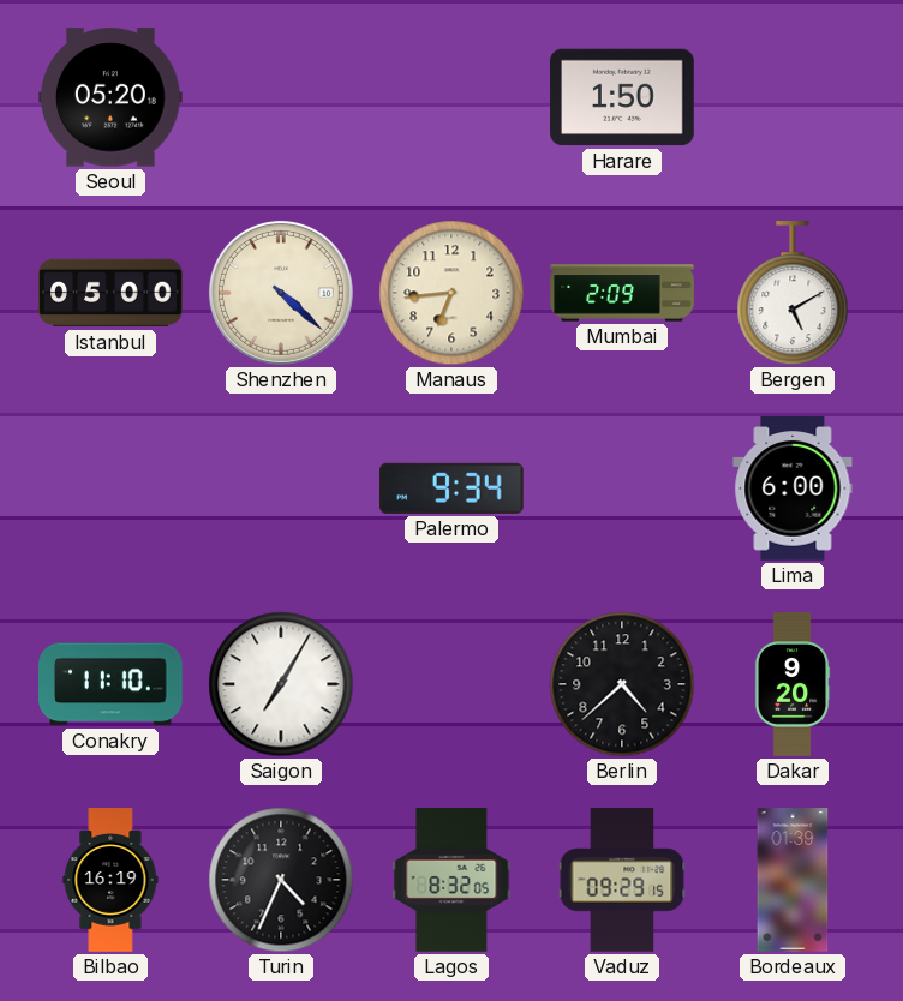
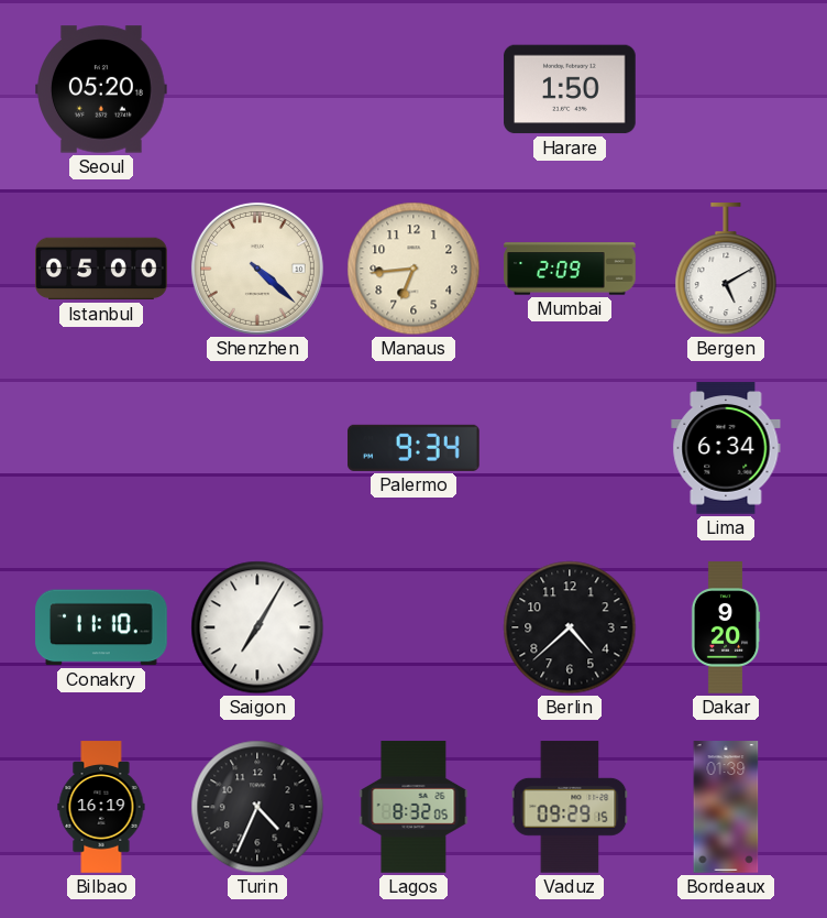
Lima: 6:00 -> 6:34 (726, 448)
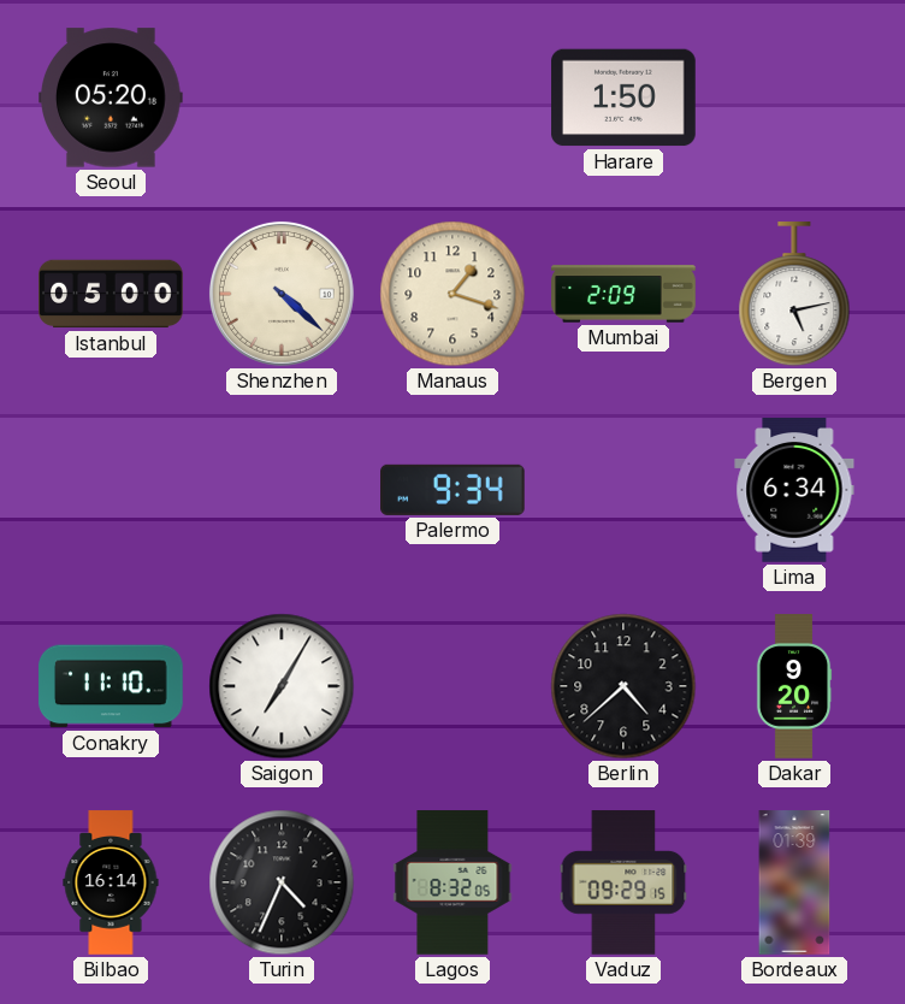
Manaus: 6:44 -> 1:18 (452, 294)
Bergen: 5:10 -> 5:13 (794, 295)
Bilbao: 16:19 -> 16:14 (111, 882)
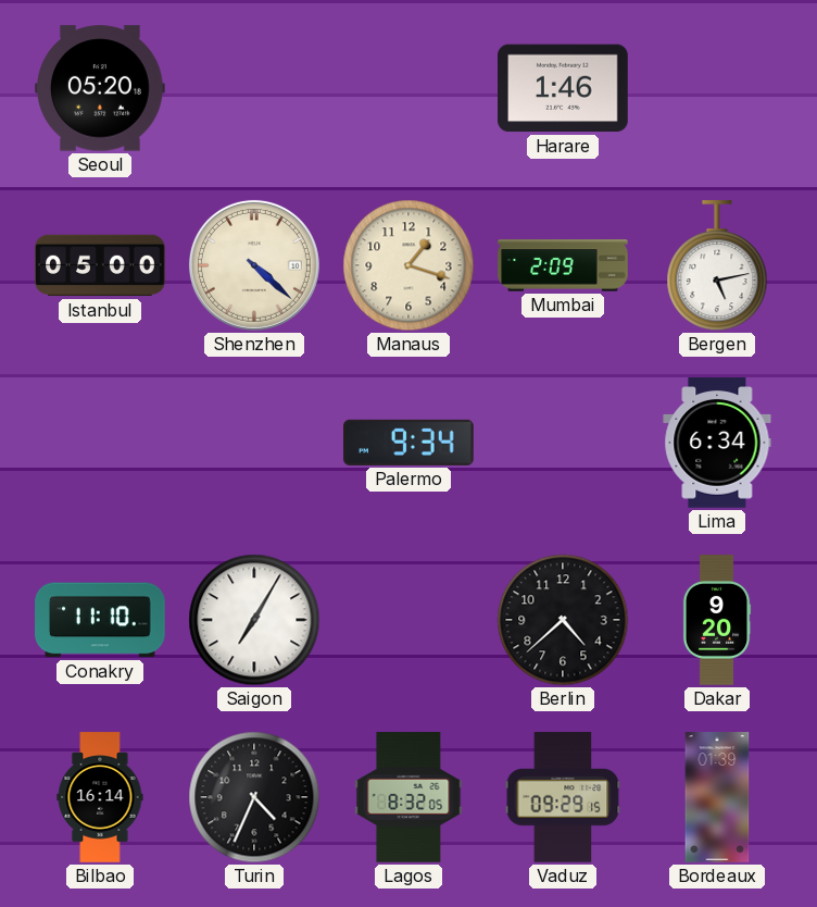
Harare: 1:50 -> 1:46 (563, 88)
